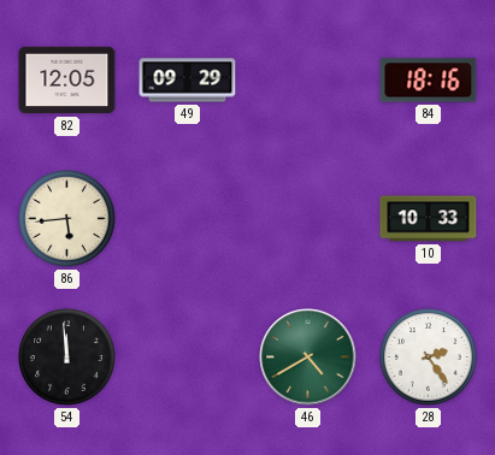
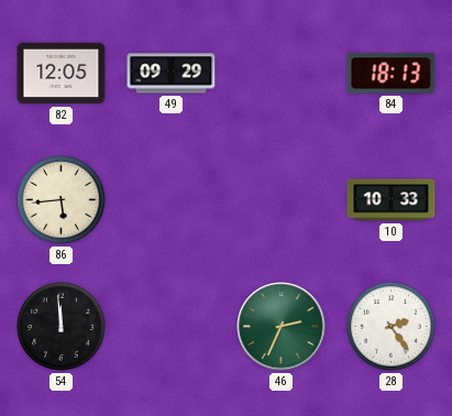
84: 18:16 -> 18:13 (392, 74)
46: 4:40 -> 2:34 (282, 327)
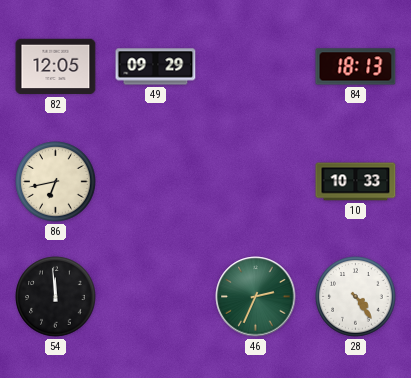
86: 5:44 -> 6:43 (56, 182)
28: 2:24 -> 4:24 (356, 297)
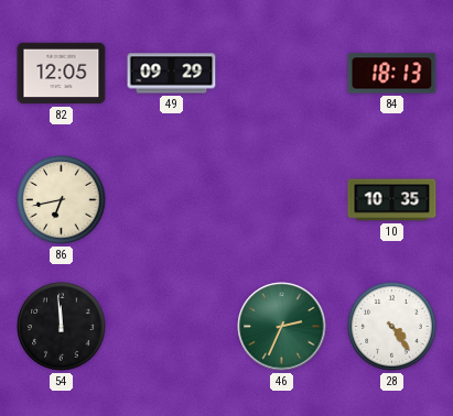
10: 10:33 -> 10:35 (392, 200)
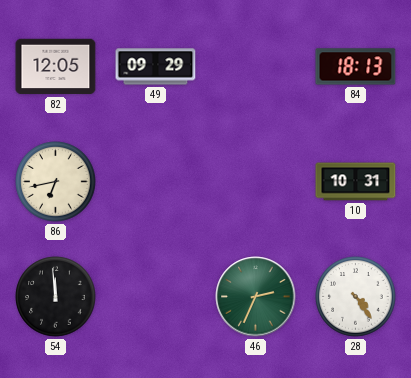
10: 10:35 -> 10:31 (356, 182)
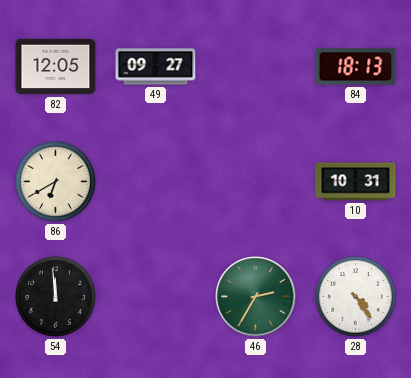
49: 09:29 -> 09:27 (156, 67)
86: 6:43 -> 6:40 (56, 182)
46: 2:34 -> 2:35 (256, 297)
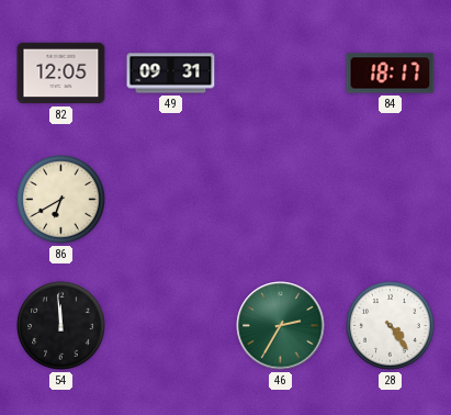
49: 09:27 -> 09:31 (171, 74)
84: 18:13 -> 18:17 (391, 74)
10: 10:31 -> none (356, 182)
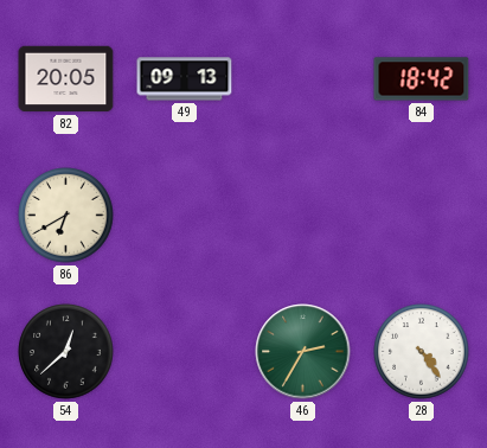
82: 12:05 -> 20:05 (66, 79)
49: 09:31 -> 09:13 (185, 79)
84: 18:17 -> 18:42 (422, 79)
54: 11:59 -> 12:38 (66, 352)
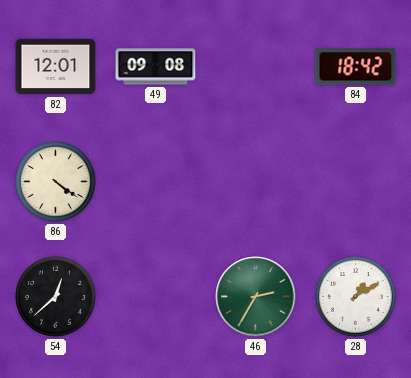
82: 20:05 -> 12:01 (56, 67)
49: 09:13 -> 09:08 (156, 67)
86: 6:40 -> 4:21 (56, 182)
28: 4:24 -> 1:10 (356, 297)
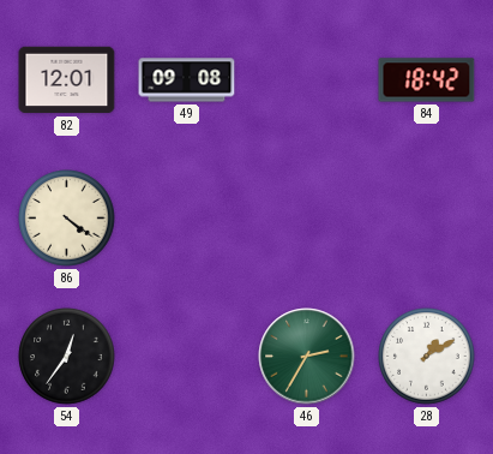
54: 12:38 -> 12:36 (67, 357)
